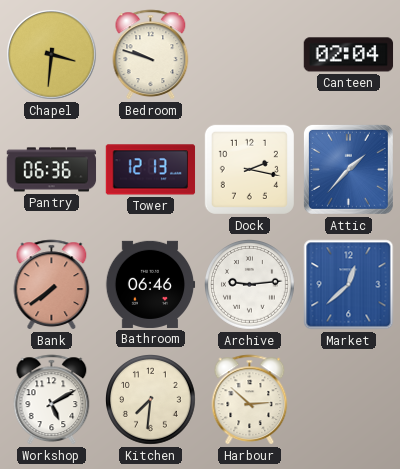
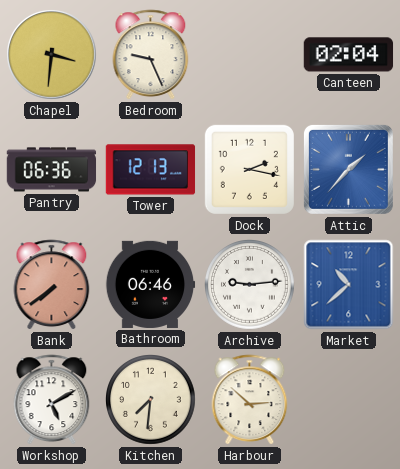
Bedroom: 9:48 -> 9:26 (151, 55)
Market: 12:38 -> 10:38 (349, 285)
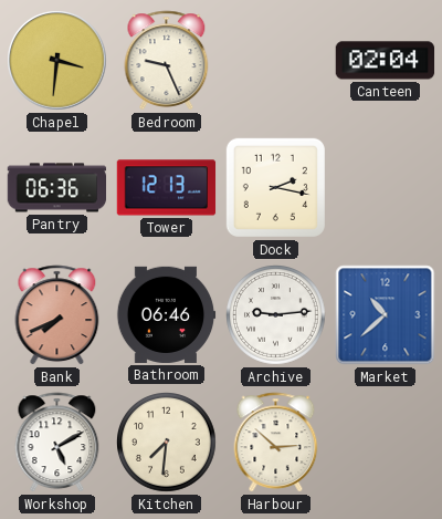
Attic: 1:37 -> none (348, 169)
Bank: 7:39 -> 7:41 (57, 315)
